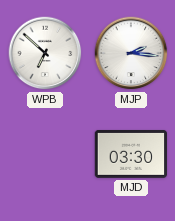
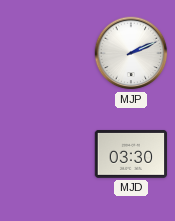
WPB: 6:52 -> none (45, 53)
MJP: 2:16 -> 2:11 (131, 53)
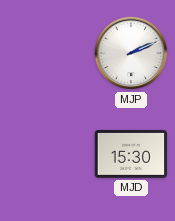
MJD: 03:30 -> 15:30 (131, 154)
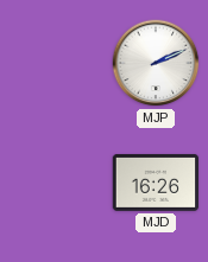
MJD: 15:30 -> 16:26 (156, 183)
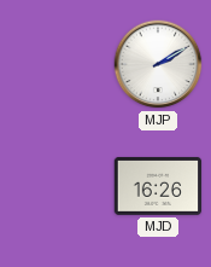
MJP: 2:11 -> 2:10 (158, 64)
